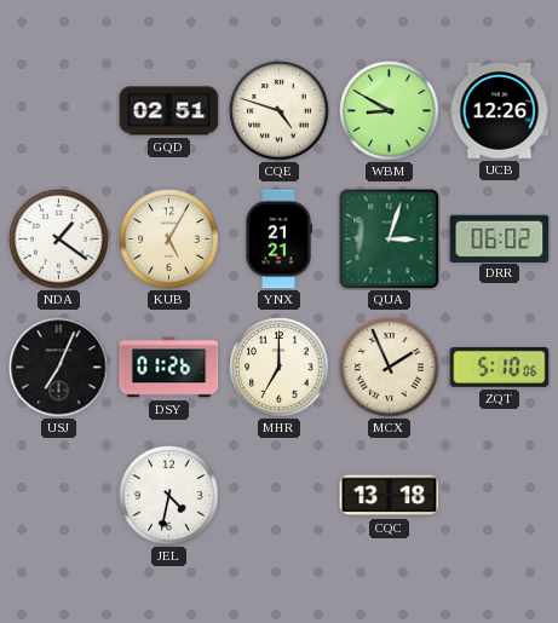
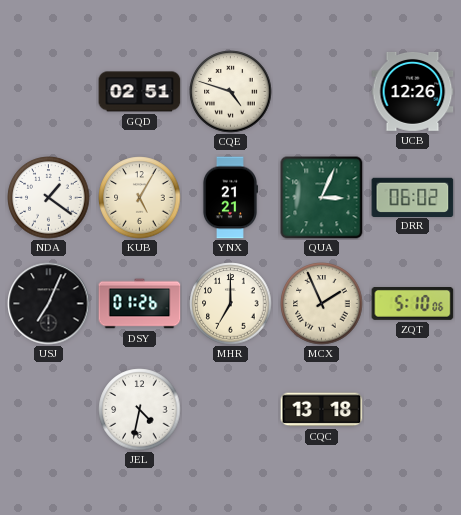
WBM: 8:50 -> none (390, 111)
QUA: 3:03 -> 3:04 (322, 198)
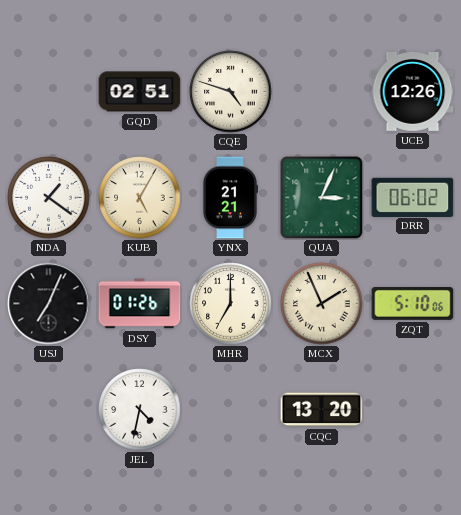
CQC: 13:18 -> 13:20 (322, 410)
